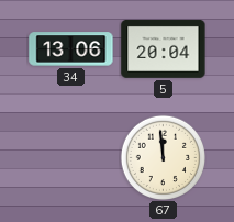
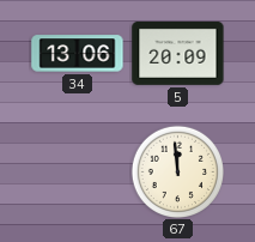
5: 20:04 -> 20:09 (178, 53)
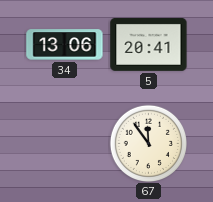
5: 20:09 -> 20:41 (149, 44)
67: 11:59 -> 11:54 (148, 143)
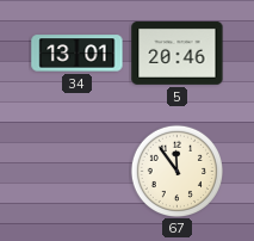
34: 13:06 -> 13:01 (78, 54)
5: 20:41 -> 20:46 (178, 52)
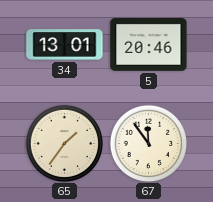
65: none -> 1:36 (64, 143)
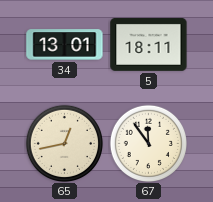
5: 20:46 -> 18:11 (149, 44)
65: 1:36 -> 12:43 (64, 143)
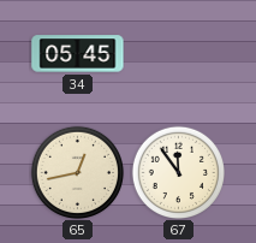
34: 13:01 -> 05:45 (78, 54)
5: 18:11 -> none (149, 44)
